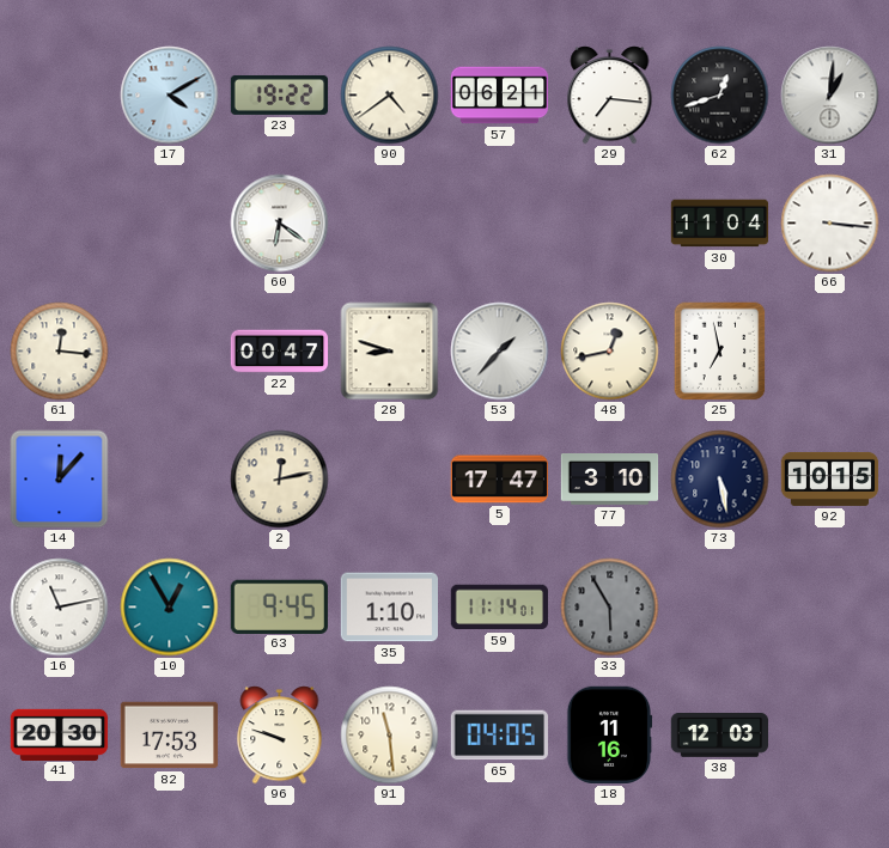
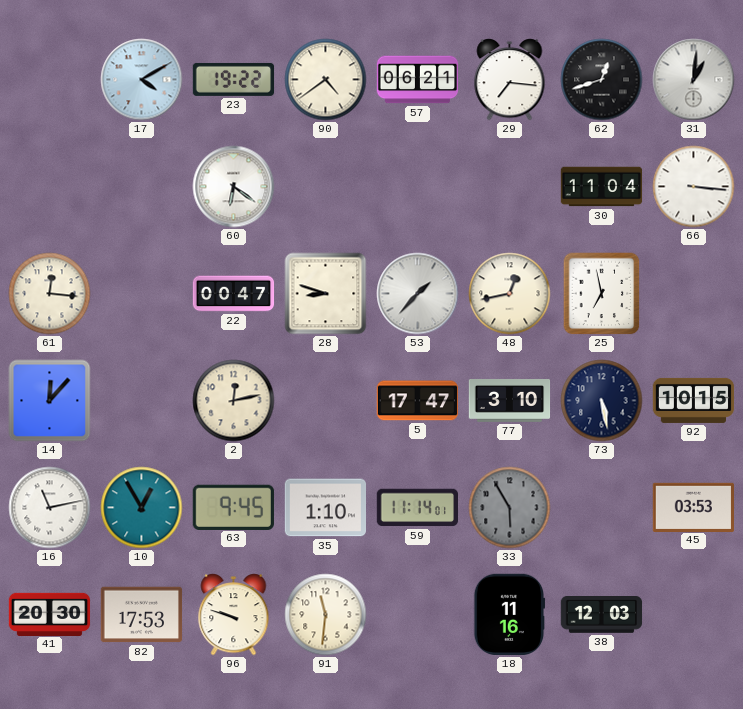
45: none -> 03:53 (694, 507)
91: 11:29 -> 11:31 (326, 615)
65: 04:05 -> none (499, 736)
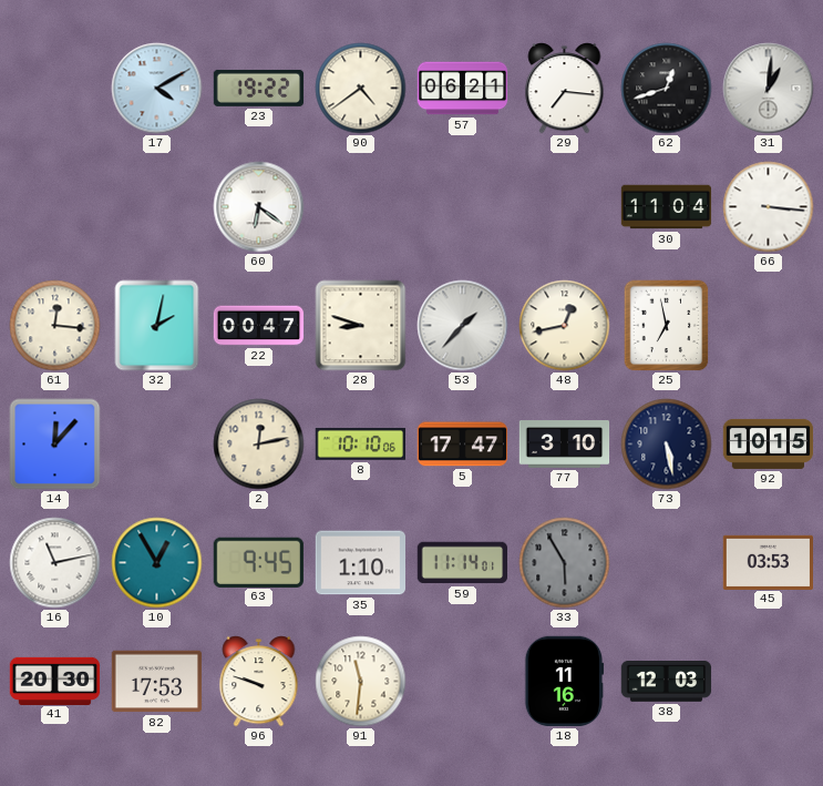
32: none -> 2:02 (157, 326)
8: none -> 10:10 (360, 445)
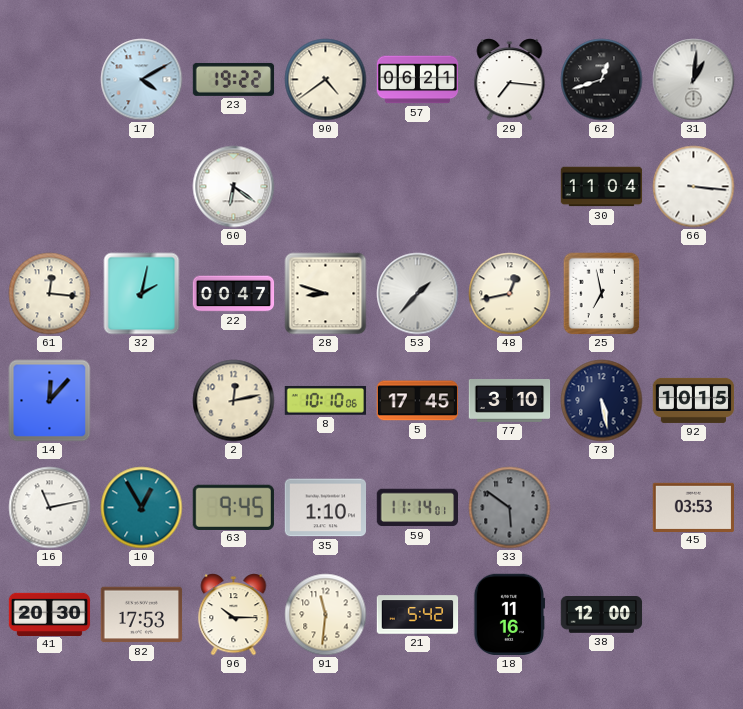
5: 17:47 -> 17:45 (417, 401)
33: 5:55 -> 5:51 (510, 508)
96: 9:48 -> 10:15 (234, 615)
21: none -> 5:42 (418, 615)
38: 12:03 -> 12:00 (602, 615)
